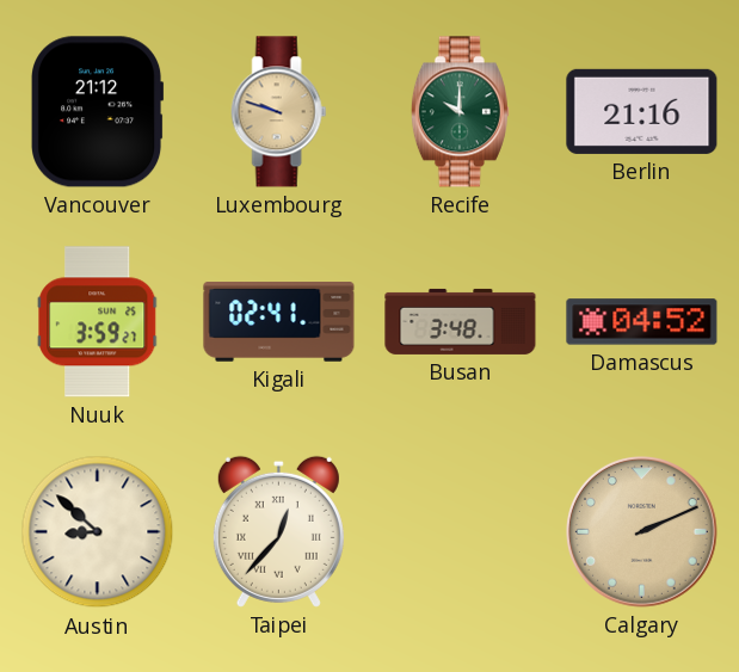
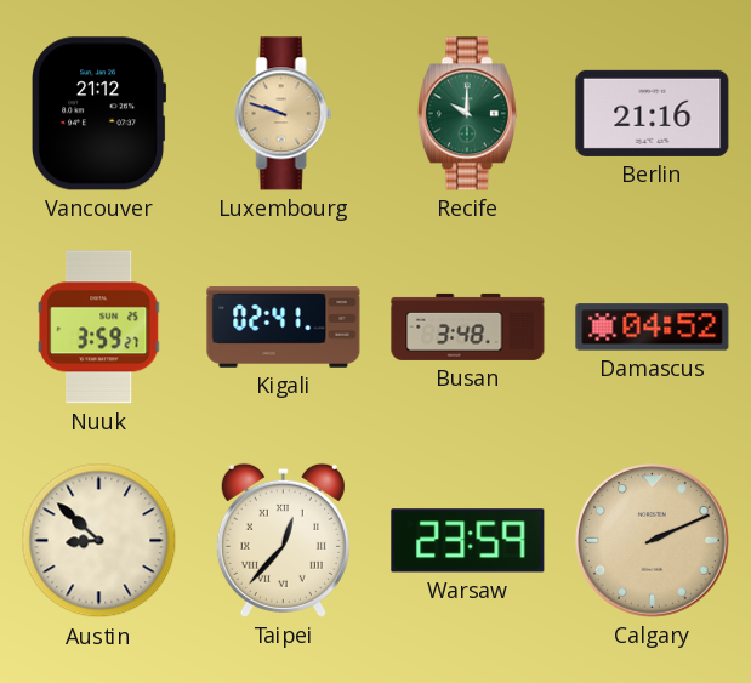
Warsaw: none -> 23:59 (468, 541)
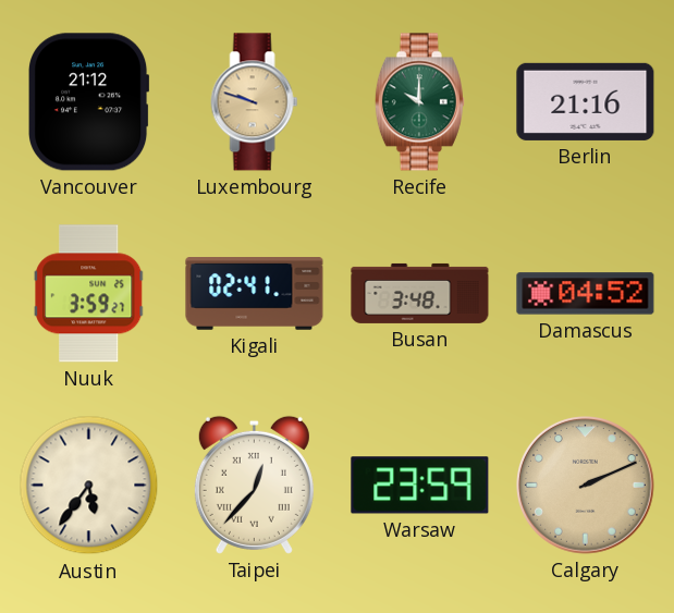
Austin: 8:52 -> 5:36 (89, 486)
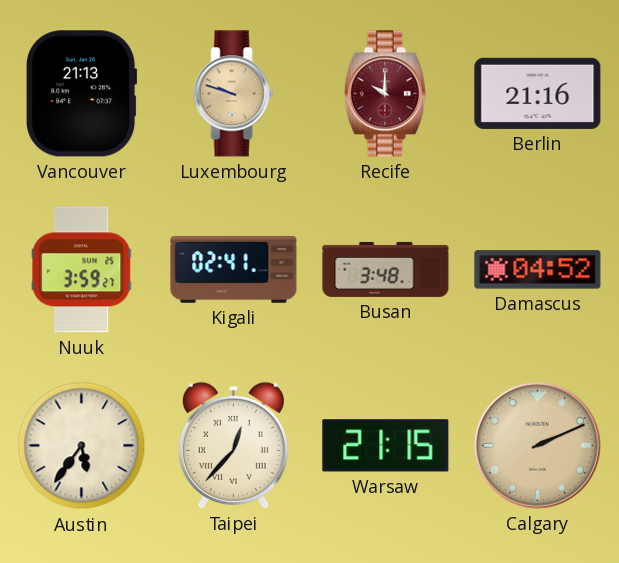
Vancouver: 21:12 -> 21:13 (82, 94)
Recife dial: green -> burgundy (385, 94)
Warsaw: 23:59 -> 21:15 (386, 446)
